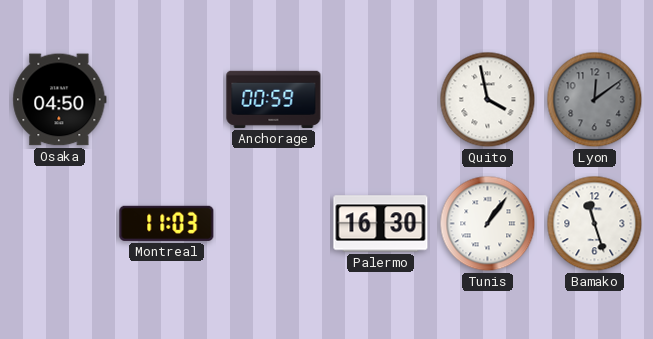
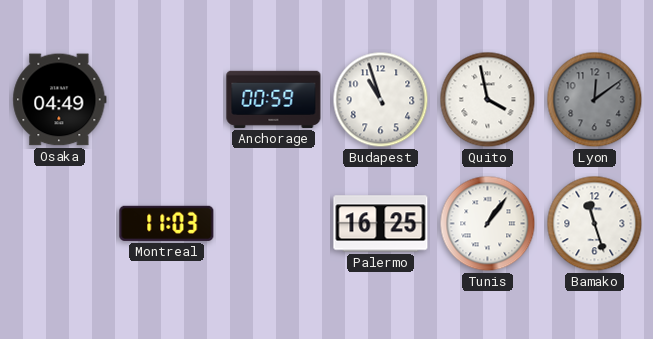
Osaka: 04:50 -> 04:49 (60, 100)
Budapest: none -> 10:57 (381, 100)
Palermo: 16:30 -> 16:25 (381, 224)
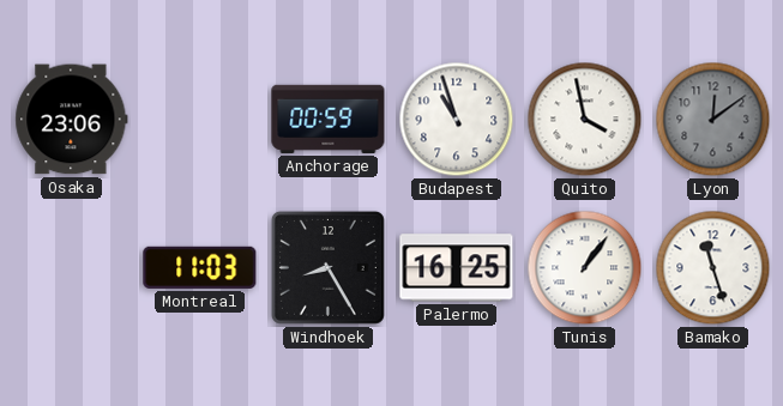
Osaka: 04:49 -> 23:06 (72, 120)
Windhoek: none -> 8:25 (327, 267)
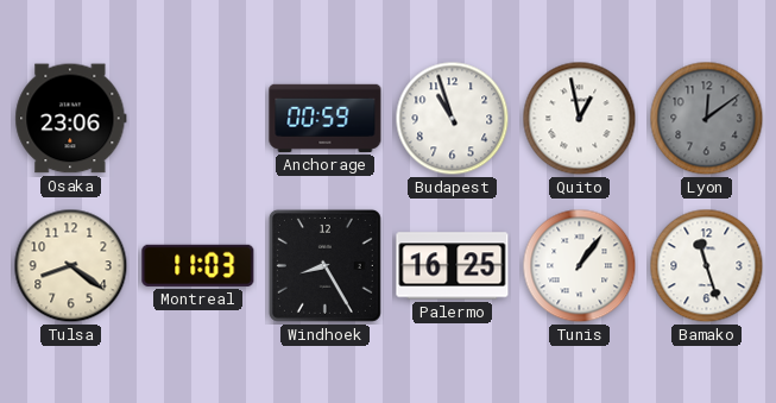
Quito: 3:58 -> 12:58 (580, 119)
Tulsa: none -> 8:21 (71, 266)
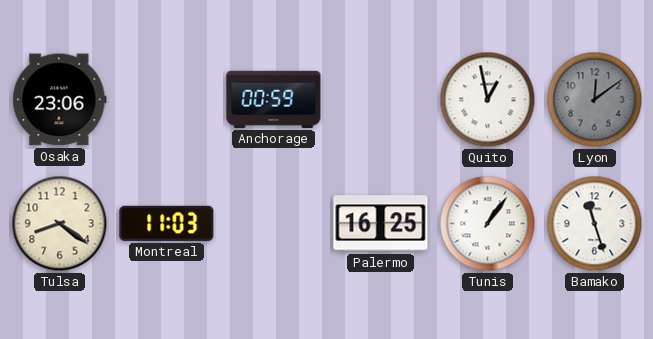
Budapest: 10:57 -> none (453, 119)
Windhoek: 8:25 -> none (324, 265)
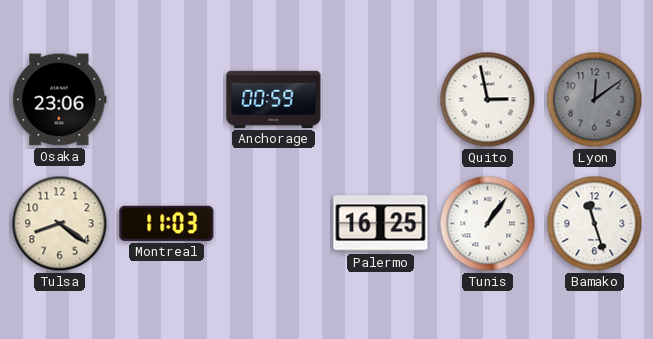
Quito: 12:58 -> 2:58 (488, 100)
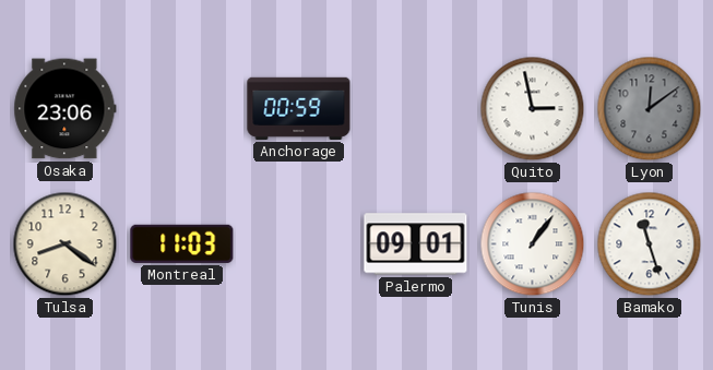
Palermo: 16:25 -> 09:01 (416, 244)
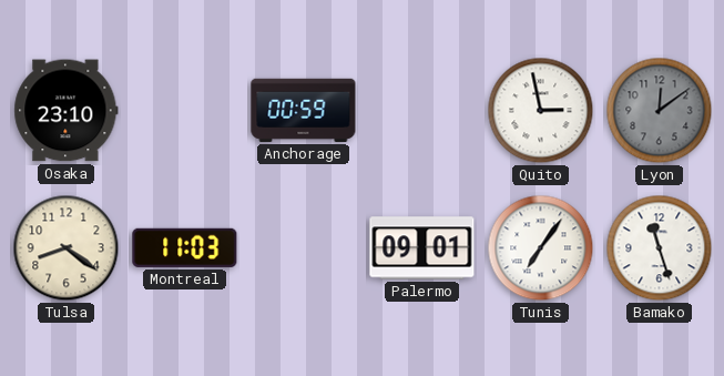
Osaka: 23:06 -> 23:10 (67, 111)
Tunis: 1:06 -> 7:06 (541, 248)
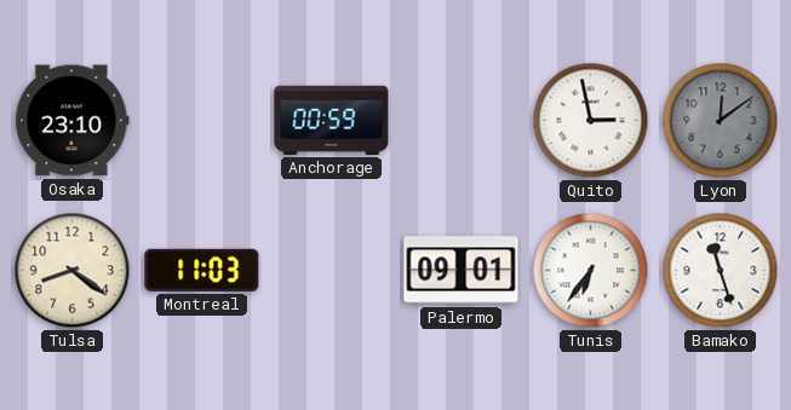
Tunis: 7:06 -> 6:36 (591, 271)
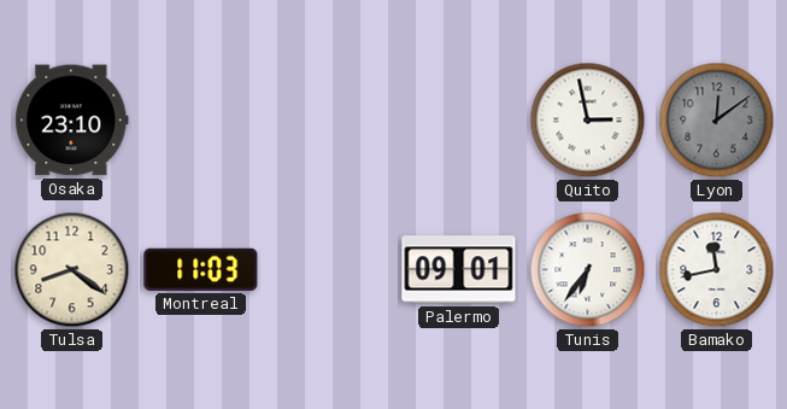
Anchorage: 00:59 -> none (332, 120)
Bamako: 11:27 -> 11:43 (717, 270)
